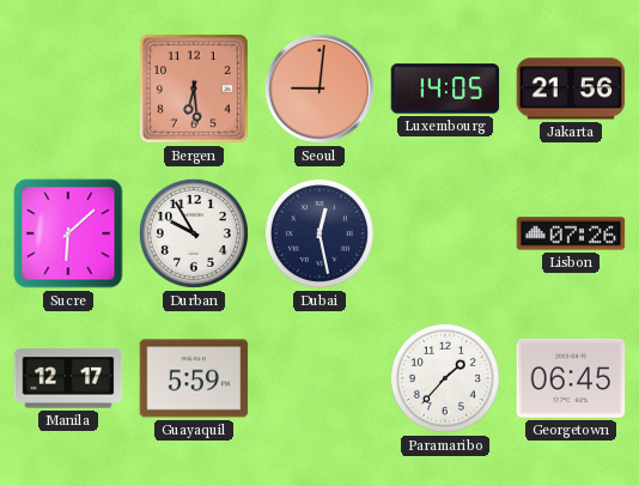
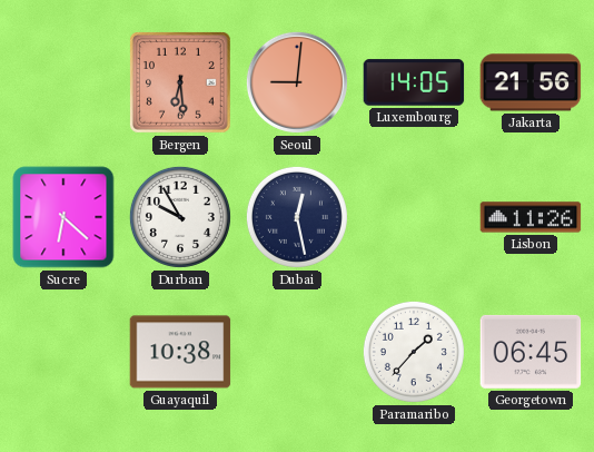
Sucre: 6:08 -> 6:22 (63, 217)
Lisbon: 07:26 -> 11:26 (531, 217)
Manila: 12:17 -> none (68, 378)
Guayaquil: 5:59 -> 10:38 (180, 352)
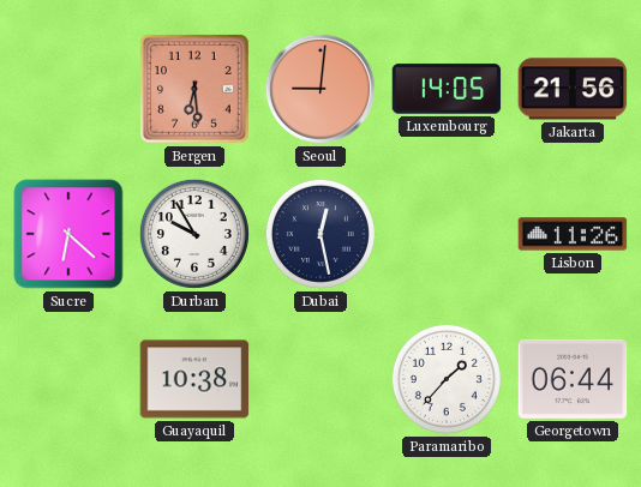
Georgetown: 06:45 -> 06:44 (573, 379)
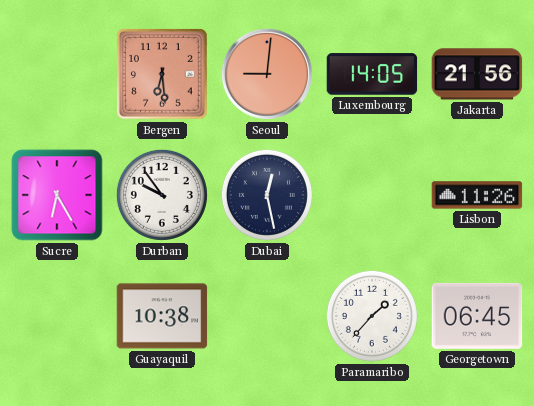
Sucre: 6:22 -> 6:25 (57, 195)
Durban: 9:55 -> 9:54 (162, 195)
Georgetown: 06:44 -> 06:45 (477, 316)
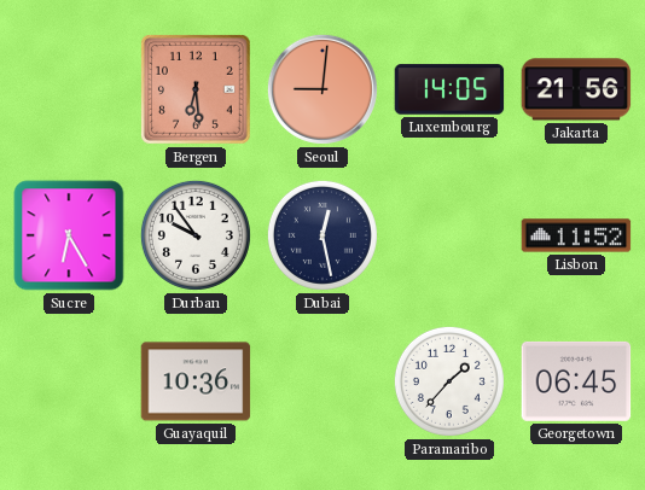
Lisbon: 11:26 -> 11:52 (576, 235)
Guayaquil: 10:38 -> 10:36 (196, 381)
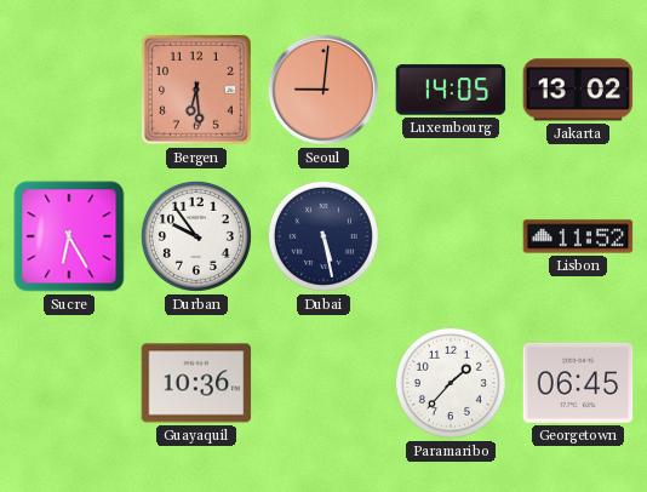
Jakarta: 21:56 -> 13:02 (578, 90)
Dubai: 12:28 -> 5:28 (323, 236)
